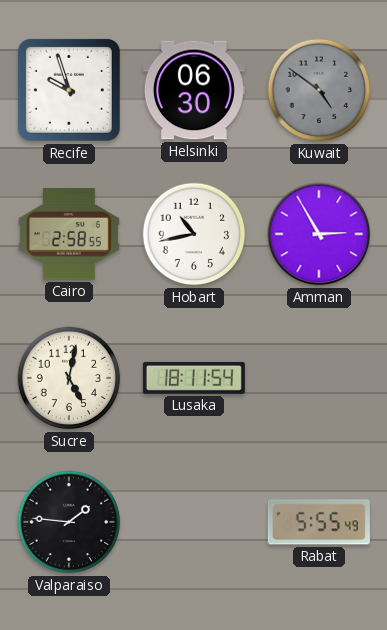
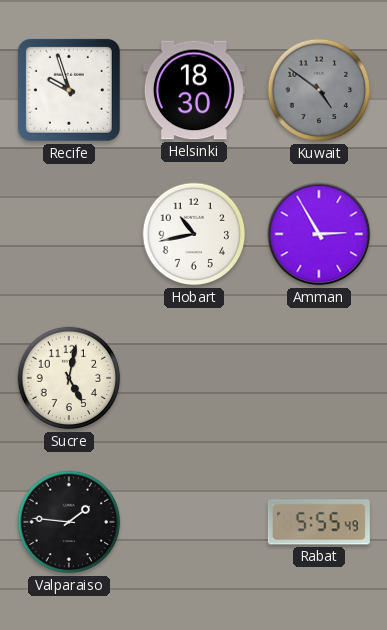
Helsinki: 06:30 -> 18:30 (194, 90)
Cairo: 2:58 -> none (69, 234)
Lusaka: 18:11 -> none (194, 378)
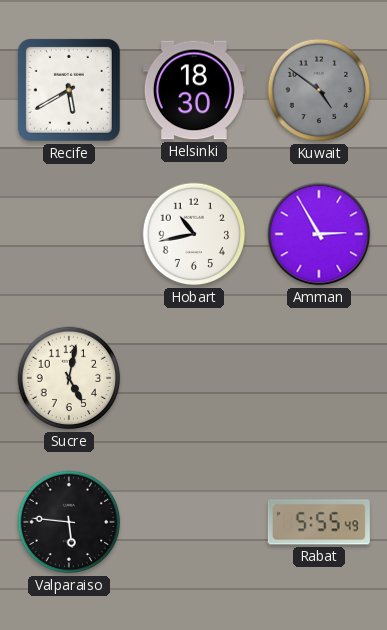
Recife: 9:57 -> 5:40 (69, 90)
Valparaiso: 1:46 -> 5:46 (69, 522)
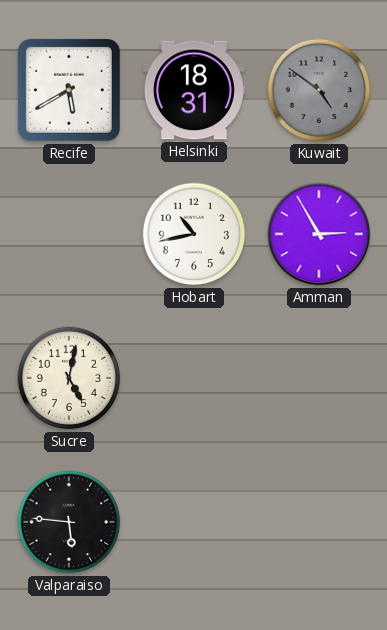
Helsinki: 18:30 -> 18:31 (194, 90)
Rabat: 5:55 -> none (319, 522)
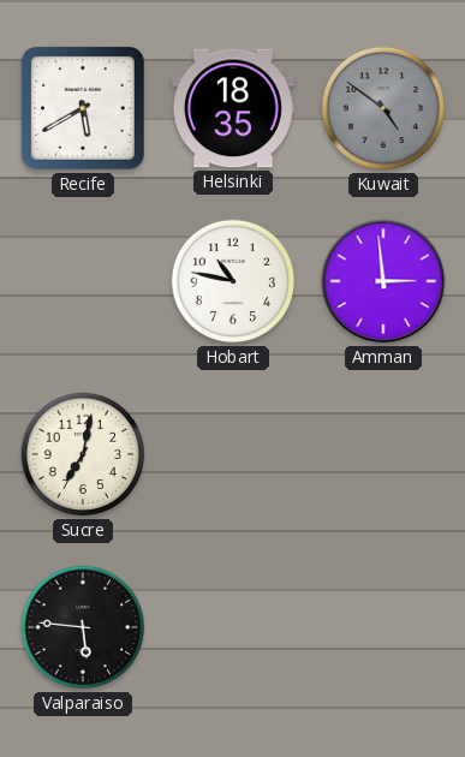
Helsinki: 18:31 -> 18:35 (233, 108)
Hobart: 10:43 -> 10:47 (233, 281)
Amman: 2:55 -> 2:59 (383, 281)
Sucre: 5:02 -> 7:02 (83, 454)
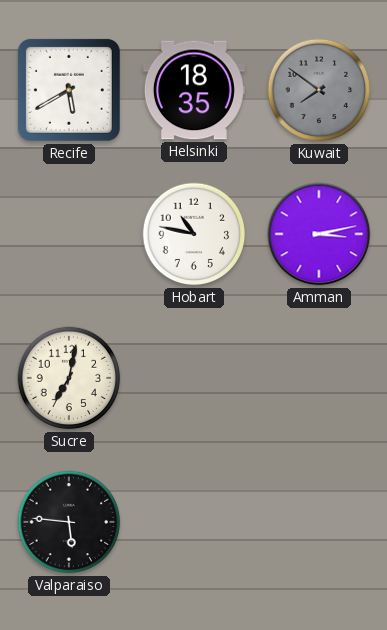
Kuwait: 4:51 -> 7:51 (319, 90)
Amman: 2:59 -> 3:13 (319, 234)
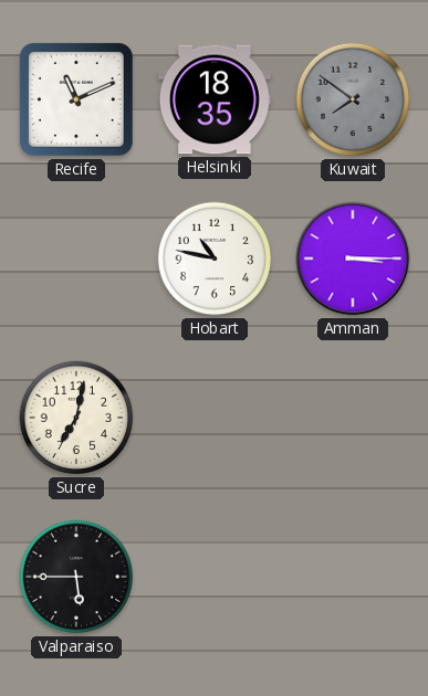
Recife: 5:40 -> 11:11 (76, 99)
Amman: 3:13 -> 3:15 (353, 259)
Valparaiso: 5:46 -> 5:45 (76, 577)
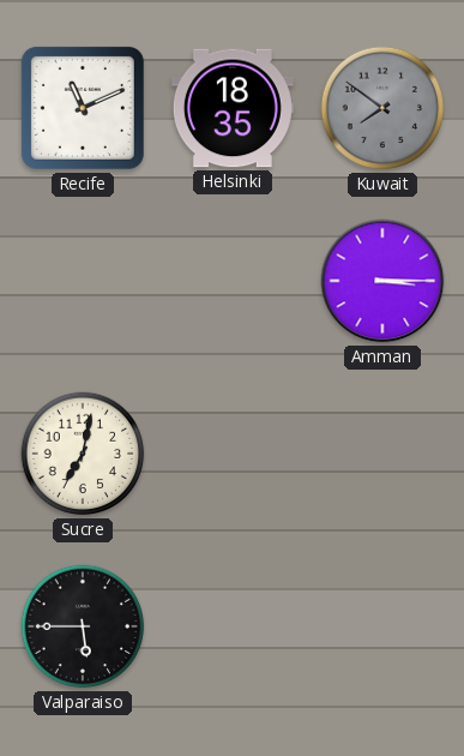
Hobart: 10:47 -> none (215, 259)
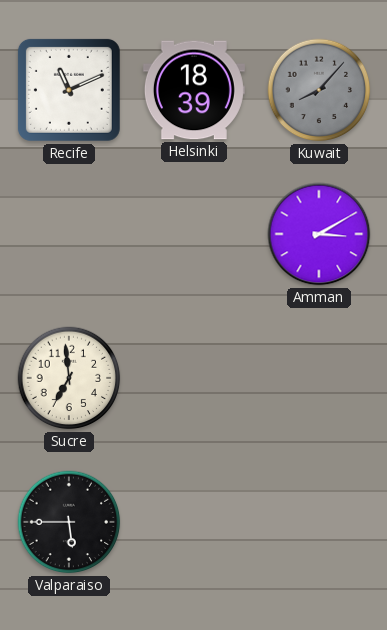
Helsinki: 18:35 -> 18:39 (194, 90)
Kuwait: 7:51 -> 8:07 (319, 90)
Amman: 3:15 -> 3:10 (319, 234)
Sucre: 7:02 -> 6:59 (69, 378)
